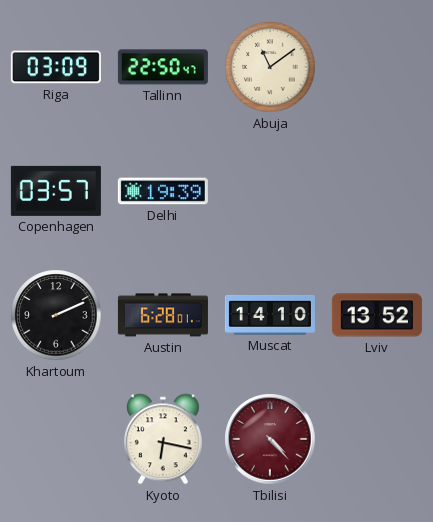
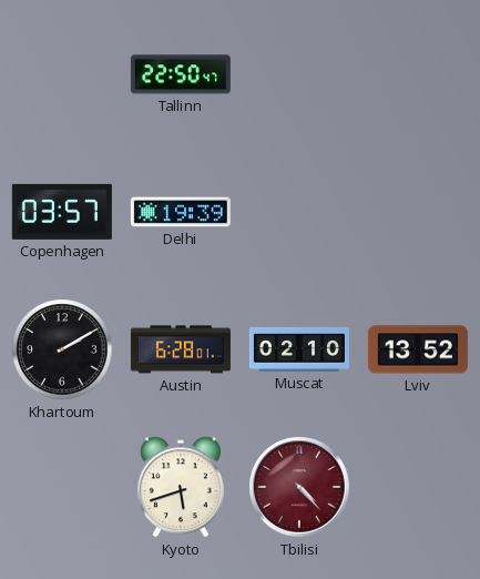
Riga: 03:09 -> none (56, 67)
Abuja: 11:09 -> none (270, 67)
Khartoum: 2:11 -> 2:10 (62, 349)
Muscat: 14:10 -> 02:10 (299, 349)
Kyoto: 6:17 -> 5:42 (181, 487)
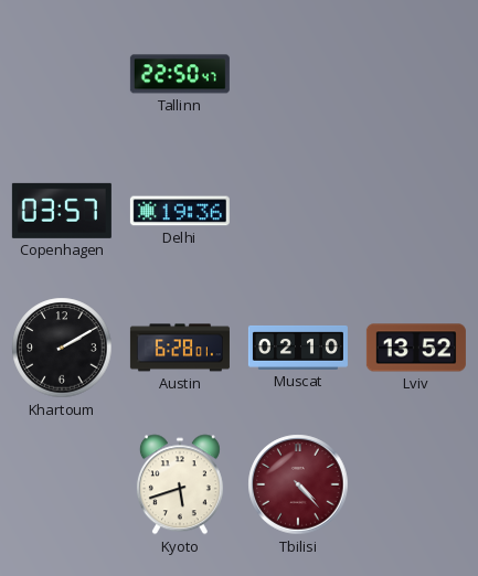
Delhi: 19:39 -> 19:36 (180, 211)
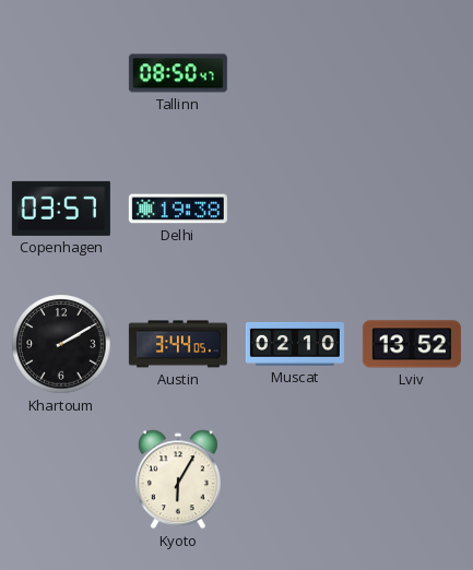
Tallinn: 22:50 -> 08:50 (178, 73)
Delhi: 19:36 -> 19:38 (178, 209)
Austin: 6:28 -> 3:44 (178, 344)
Kyoto: 5:42 -> 6:05 (178, 479)
Tbilisi: 4:23 -> none (298, 484)
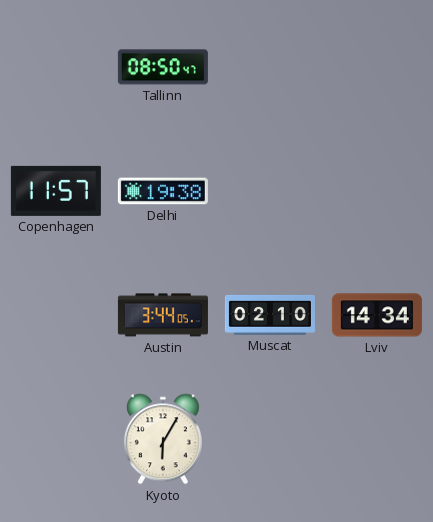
Copenhagen: 03:57 -> 11:57 (56, 191)
Khartoum: 2:10 -> none (61, 344)
Lviv: 13:52 -> 14:34 (377, 315)
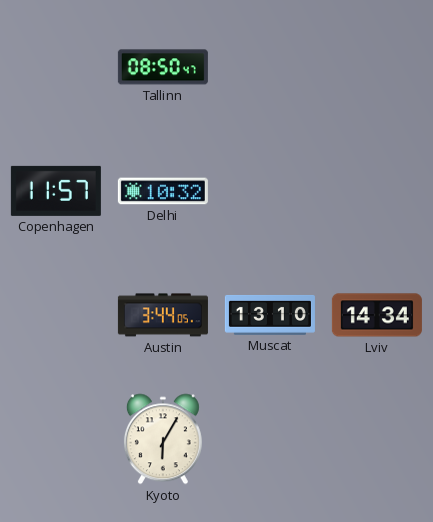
Delhi: 19:38 -> 10:32 (163, 191)
Muscat: 02:10 -> 13:10 (270, 315)
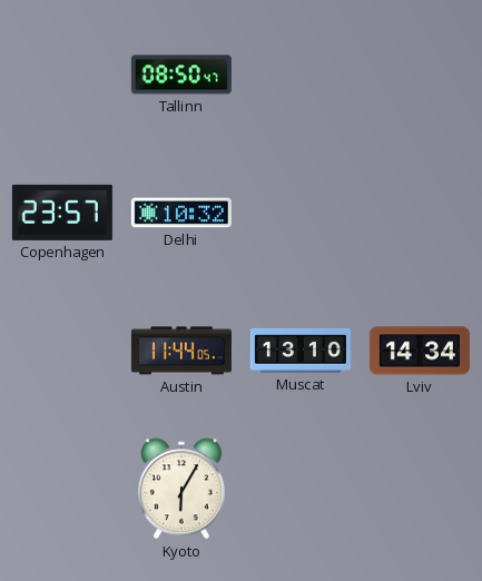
Copenhagen: 11:57 -> 23:57 (62, 213)
Austin: 3:44 -> 11:44 (181, 351)
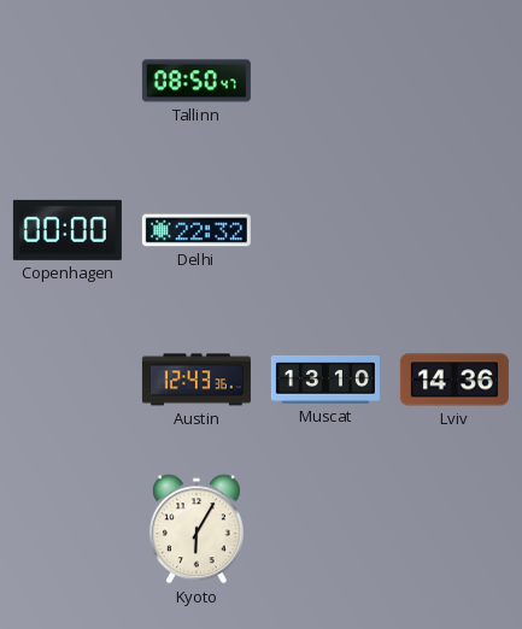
Copenhagen: 23:57 -> 00:00 (68, 230)
Delhi: 10:32 -> 22:32 (197, 230)
Austin: 11:44 -> 12:43 (197, 380)
Lviv: 14:34 -> 14:36 (454, 380)
